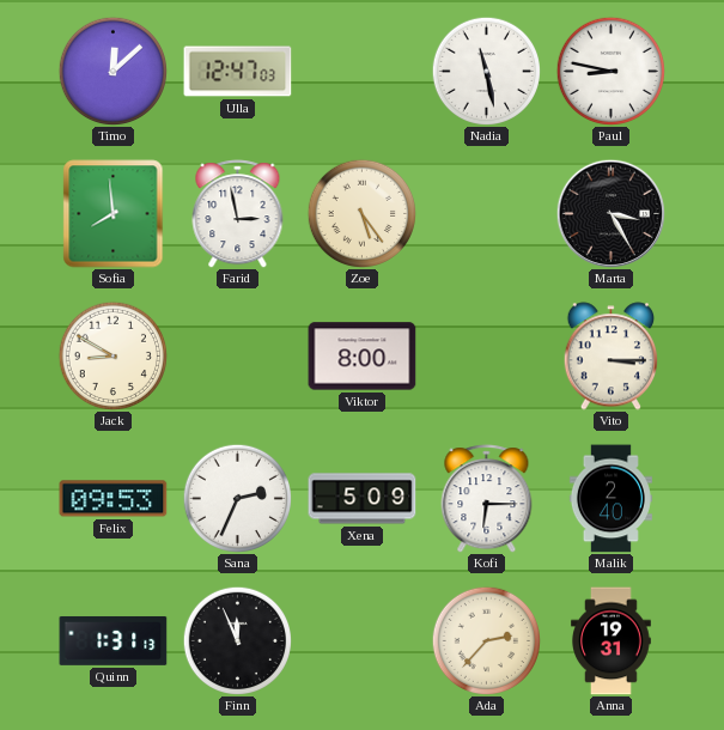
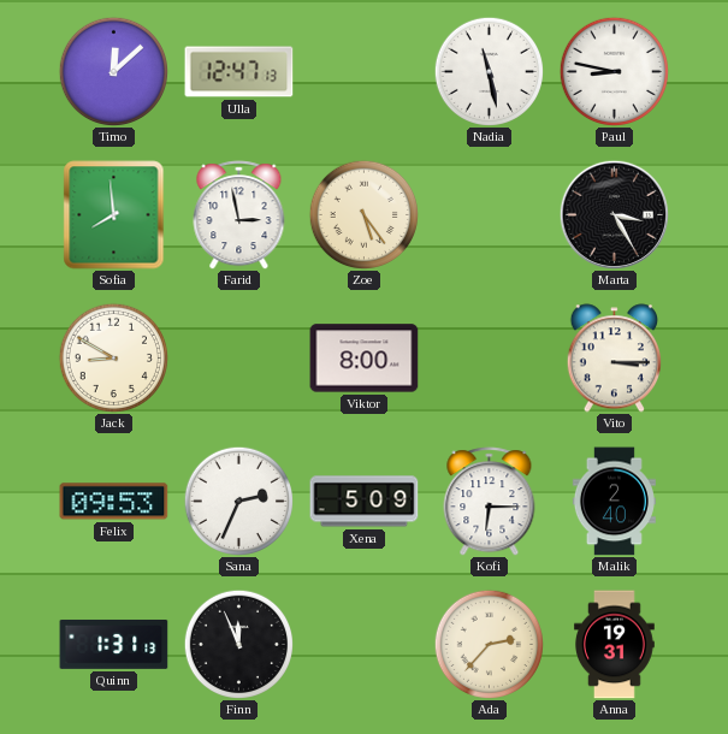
Ulla: 12:47:03 -> 12:47:13 (239, 72)
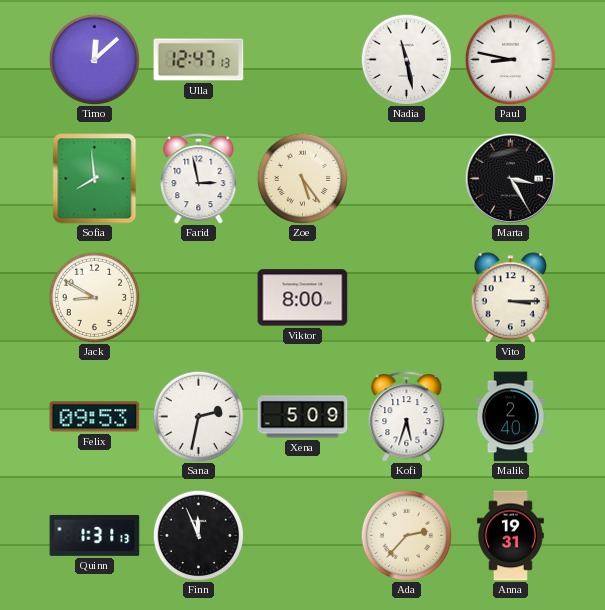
Sana: 2:34 -> 2:32 (198, 416)
Kofi: 6:15 -> 5:33 (407, 417)
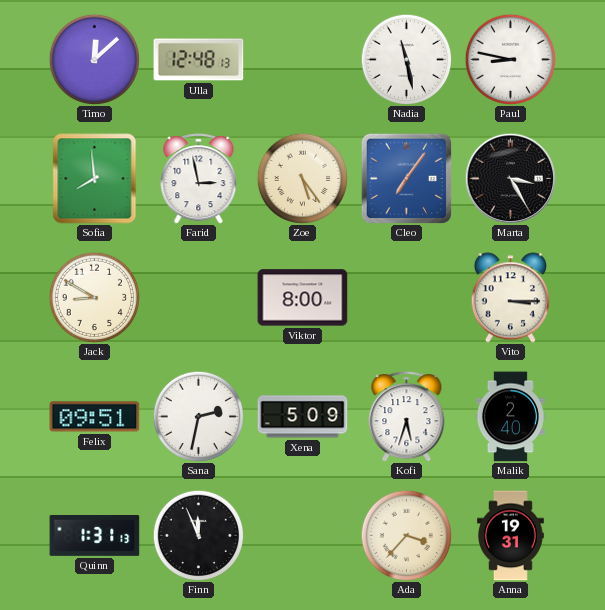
Ulla: 12:47 -> 12:48 (199, 60)
Cleo: none -> 7:06 (406, 178)
Felix: 09:53 -> 09:51 (95, 417)
Ada: 2:37 -> 3:37 (406, 535)
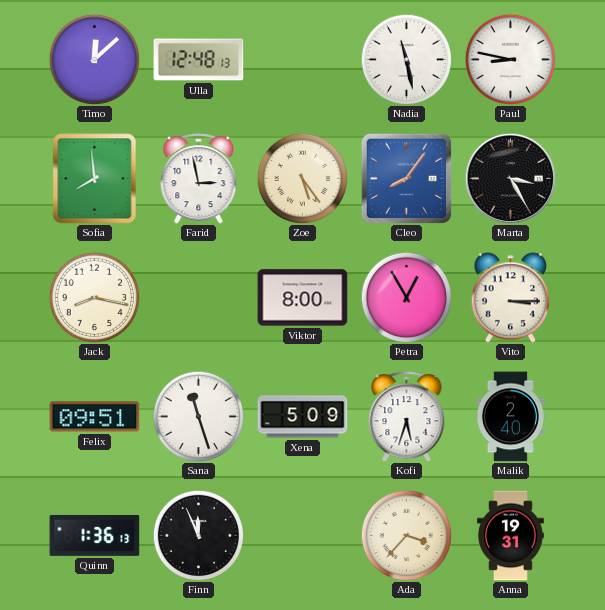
Cleo: 7:06 -> 8:06 (406, 178)
Jack: 8:50 -> 8:17 (94, 297)
Petra: none -> 12:55 (406, 297)
Sana: 2:32 -> 11:27 (198, 416)
Quinn: 1:31 -> 1:36 (95, 535)
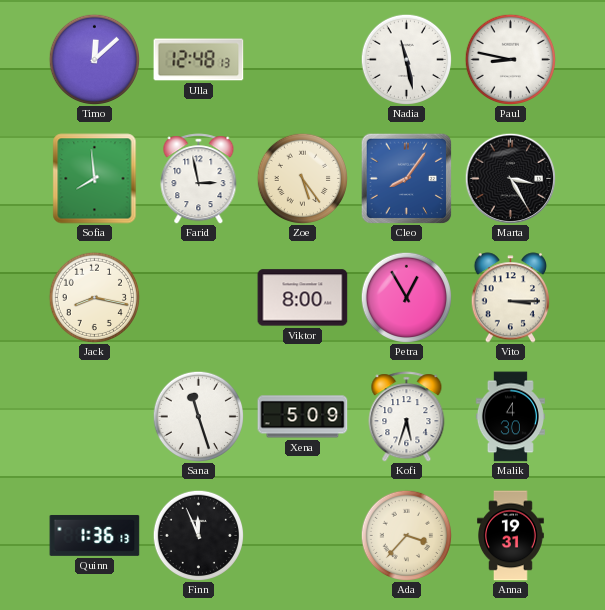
Felix: 09:51 -> none (95, 417)
Malik: 2:40 -> 4:30 (510, 417)
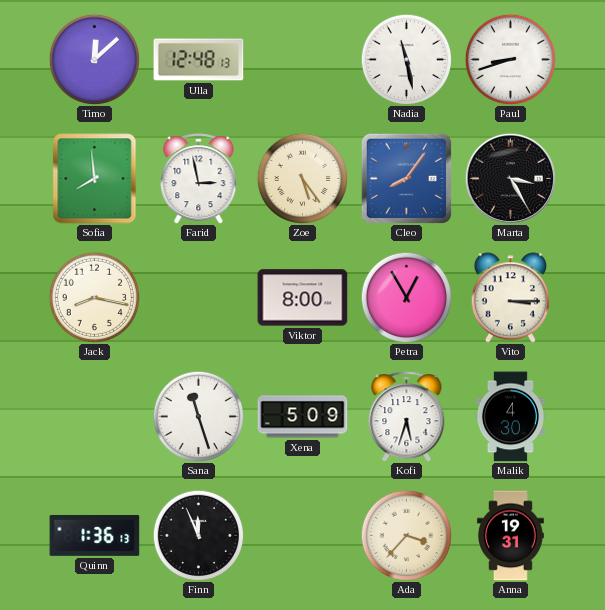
Paul: 8:47 -> 8:42 (510, 59)
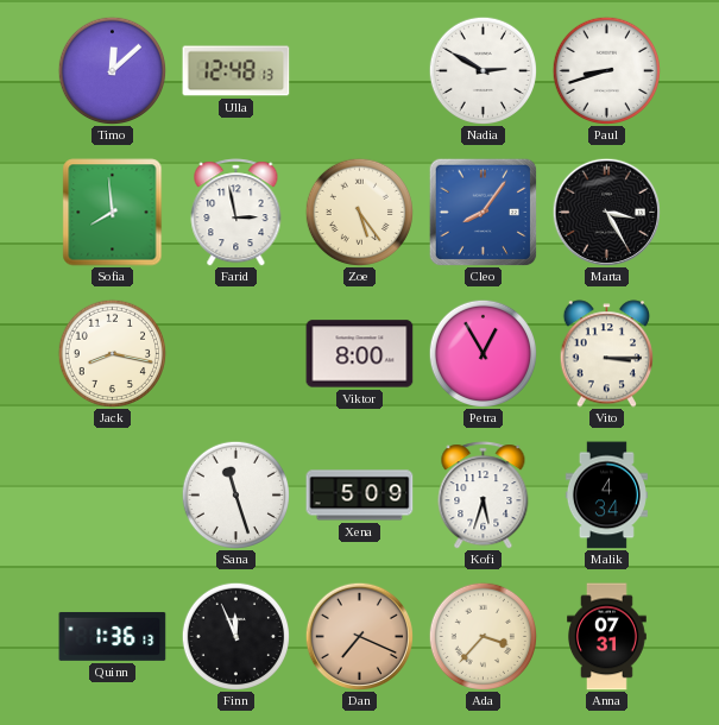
Nadia: 11:28 -> 2:50 (483, 70)
Malik: 4:30 -> 4:34 (606, 496)
Dan: none -> 7:19 (359, 636)
Anna: 19:31 -> 07:31 (607, 637)
